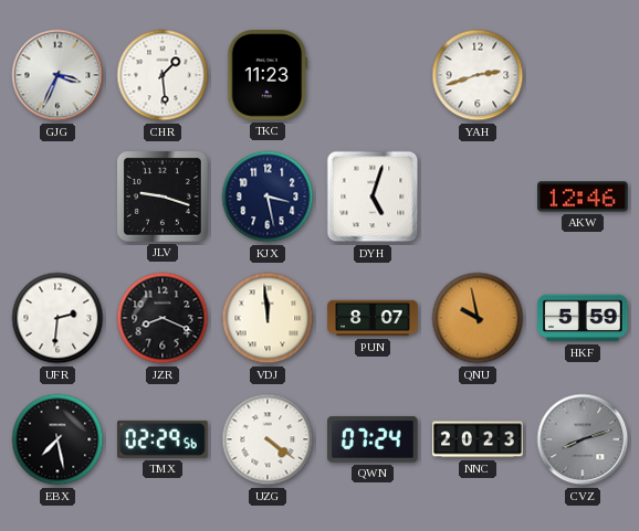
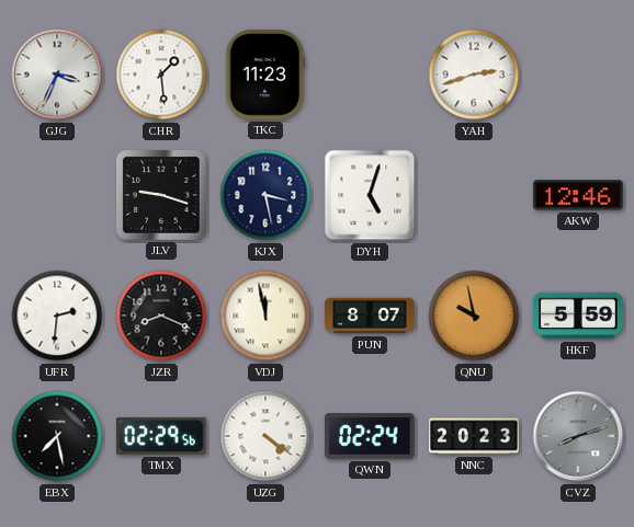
VDJ: 11:59 -> 11:58 (265, 316)
QWN: 07:24 -> 02:24 (371, 437)
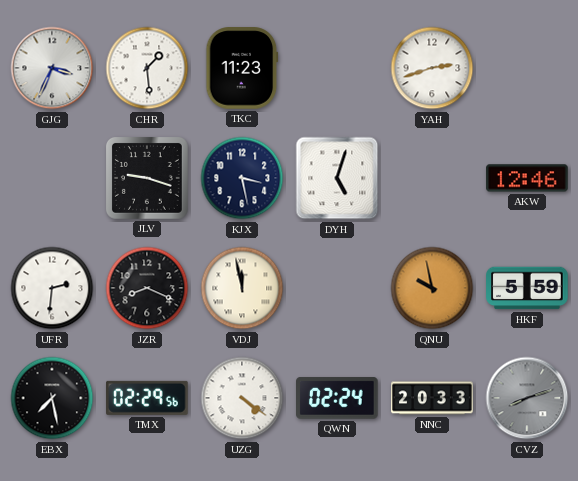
PUN: 8:07 -> none (370, 316)
NNC: 20:23 -> 20:33 (432, 398)
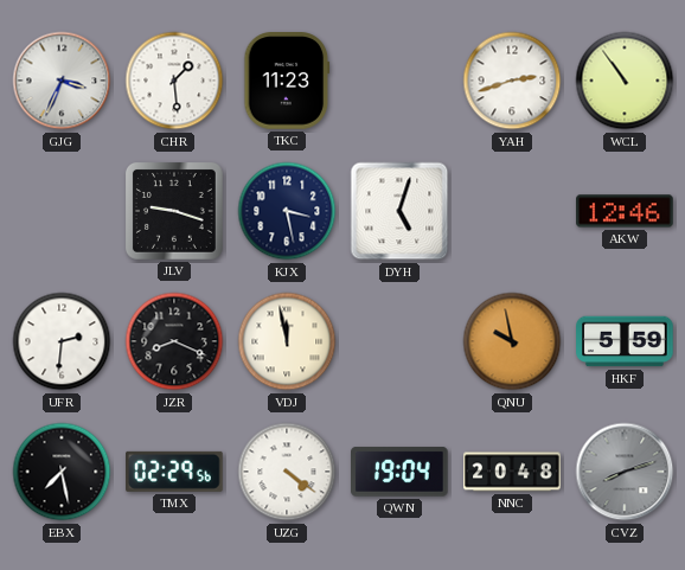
WCL: none -> 10:54 (625, 81)
QWN: 02:24 -> 19:04 (401, 473)
NNC: 20:33 -> 20:48 (512, 472)
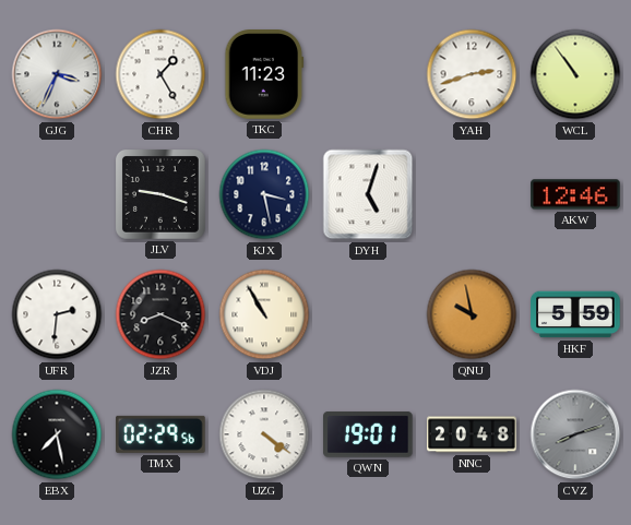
CHR: 1:29 -> 1:25 (160, 74)
VDJ: 11:58 -> 10:55 (264, 314)
QWN: 19:04 -> 19:01 (369, 435)
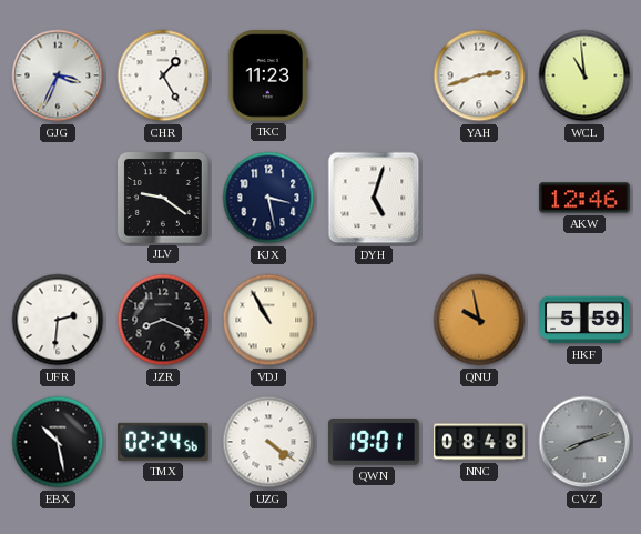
WCL: 10:54 -> 10:59 (584, 75)
JLV: 9:18 -> 9:21 (163, 198)
EBX: 7:28 -> 10:28 (58, 442)
TMX: 02:29 -> 02:24 (163, 442)
NNC: 20:48 -> 08:48 (479, 442)
